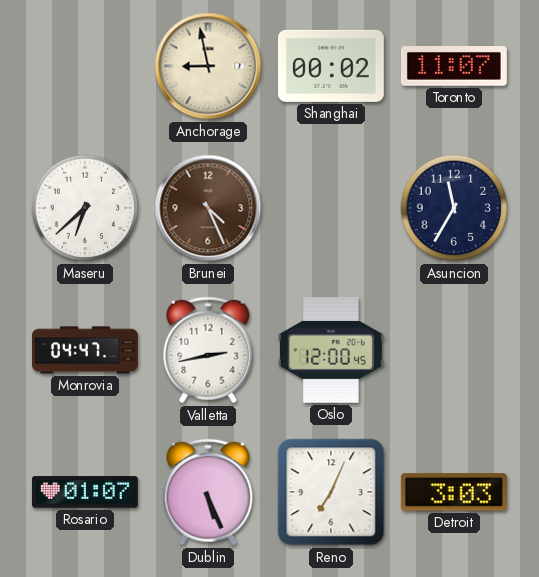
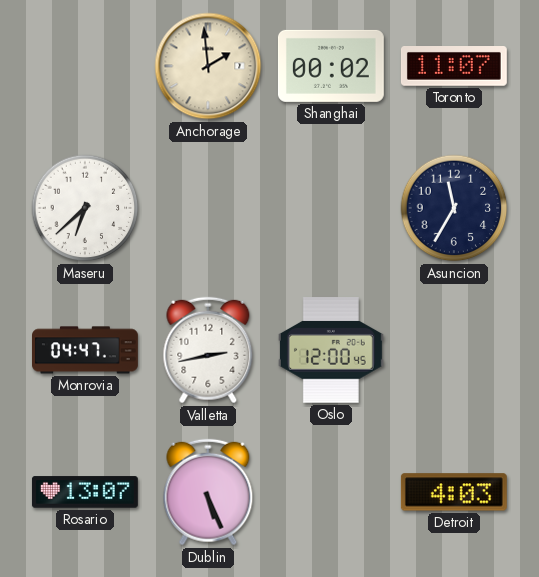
Anchorage: 8:58 -> 1:59 (208, 66)
Brunei: 4:26 -> none (208, 208)
Rosario: 01:07 -> 13:07 (85, 492)
Reno: 7:04 -> none (331, 492)
Detroit: 3:03 -> 4:03 (454, 492)
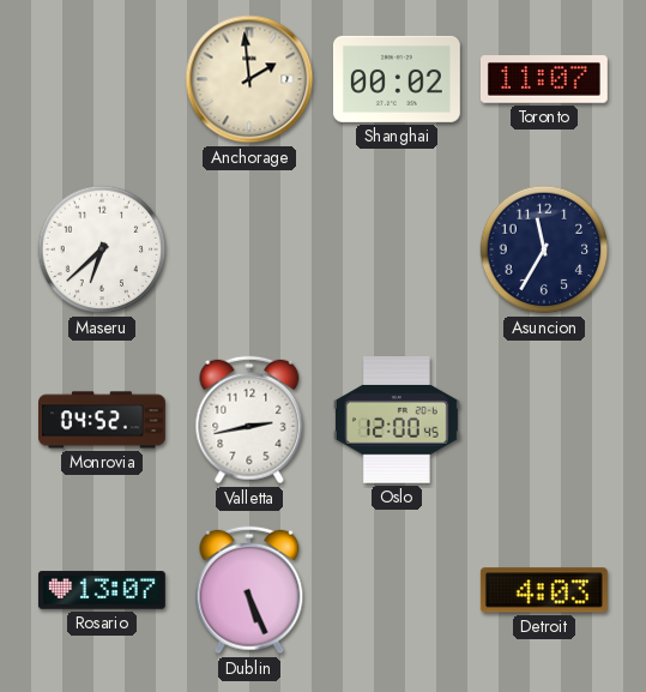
Monrovia: 04:47 -> 04:52 (103, 420)
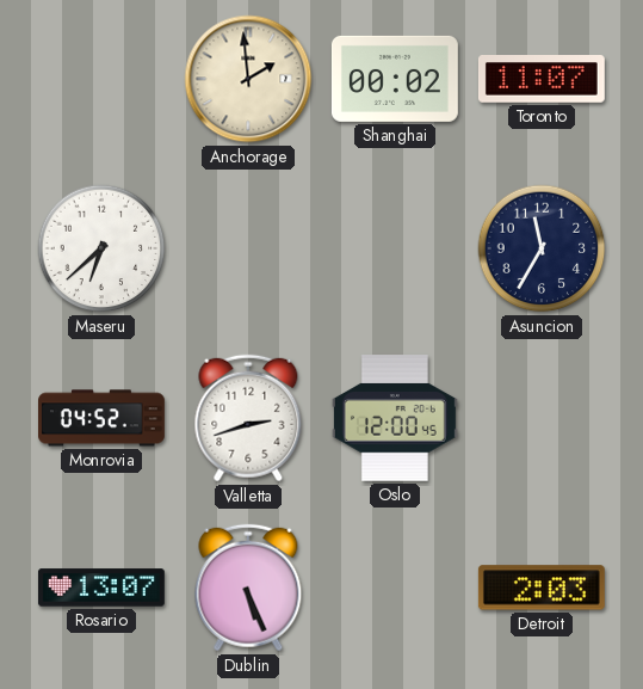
Valletta: 2:43 -> 2:42 (248, 418)
Detroit: 4:03 -> 2:03 (542, 588)
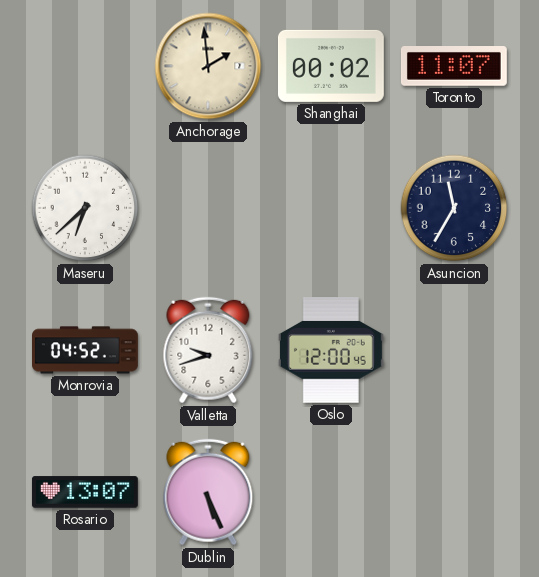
Valletta: 2:42 -> 9:42 (208, 350)
Detroit: 2:03 -> none (542, 588)
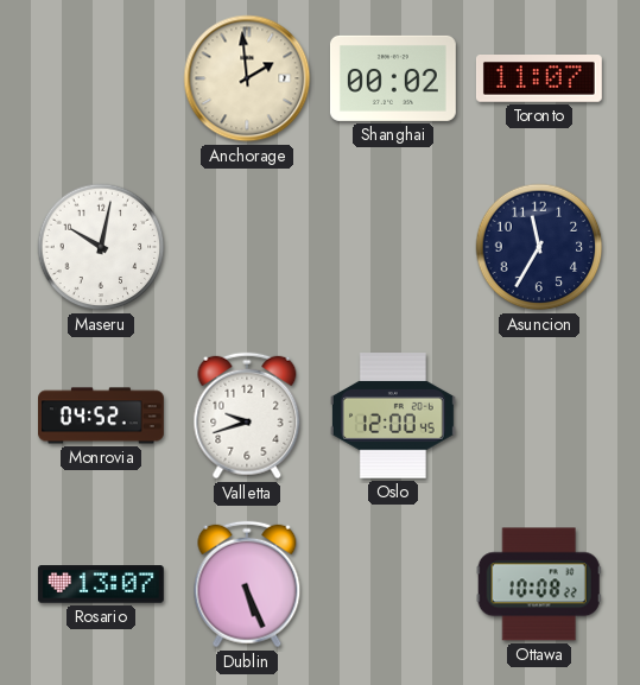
Maseru: 6:38 -> 10:02 (101, 247)
Ottawa: none -> 10:08 (539, 584)
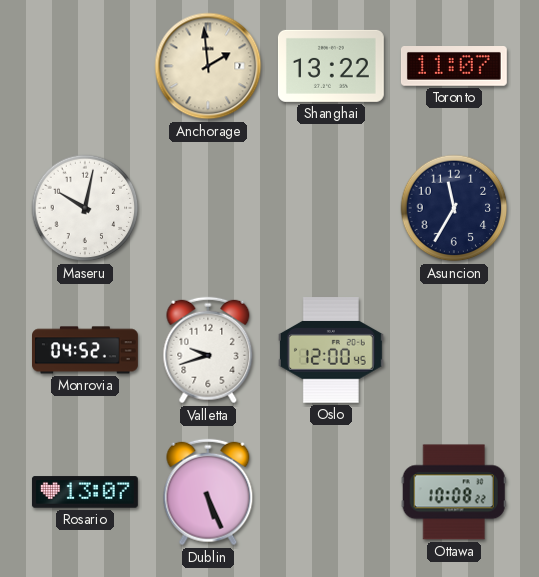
Shanghai: 00:02 -> 13:22 (331, 66)
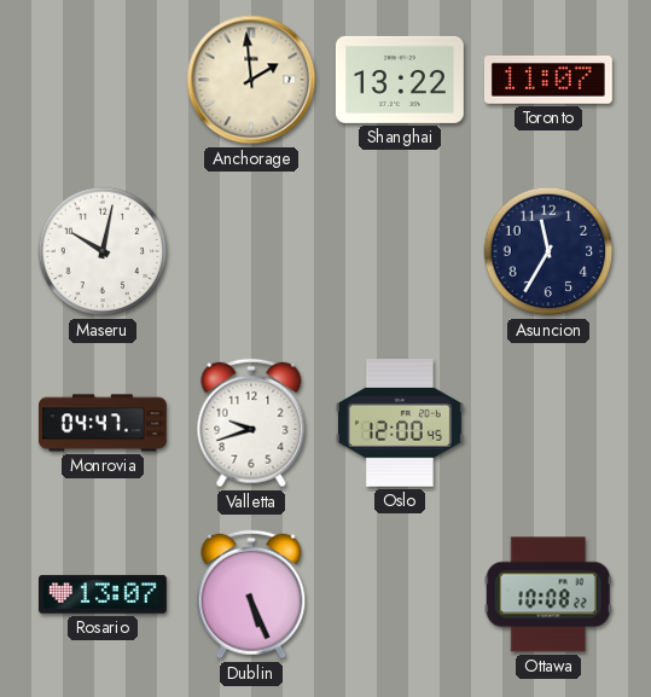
Monrovia: 04:52 -> 04:47 (104, 423)
